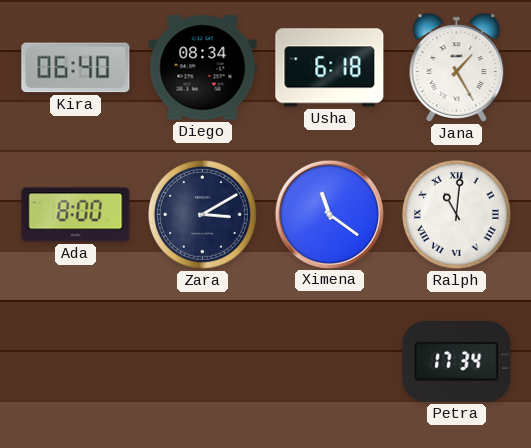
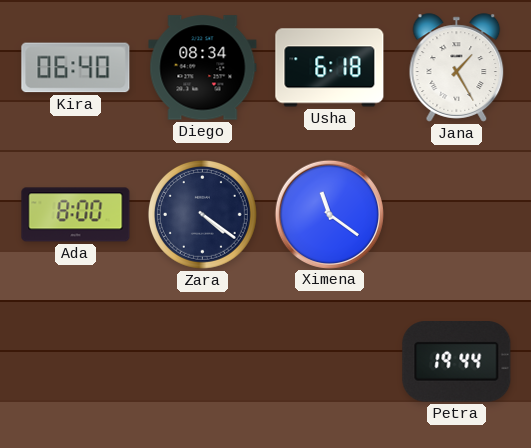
Zara: 3:10 -> 4:21 (202, 214)
Ralph: 11:01 -> none (456, 214)
Petra: 17:34 -> 19:44 (457, 362)
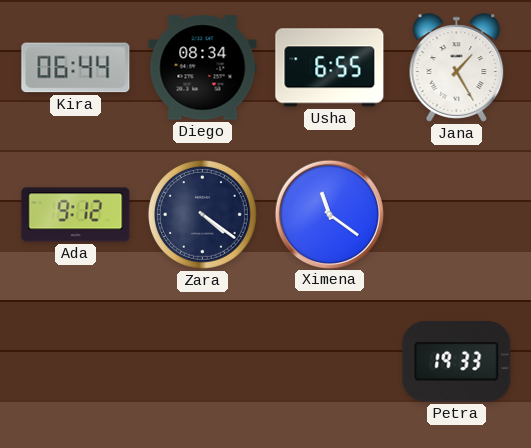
Kira: 06:40 -> 06:44 (76, 68)
Usha: 6:18 -> 6:55 (330, 68)
Ada: 8:00 -> 9:12 (76, 215)
Petra: 19:44 -> 19:33 (457, 362)
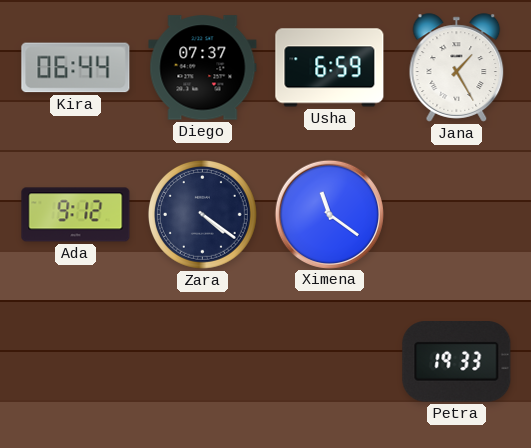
Diego: 08:34 -> 07:37 (203, 68)
Usha: 6:55 -> 6:59 (330, 68)
